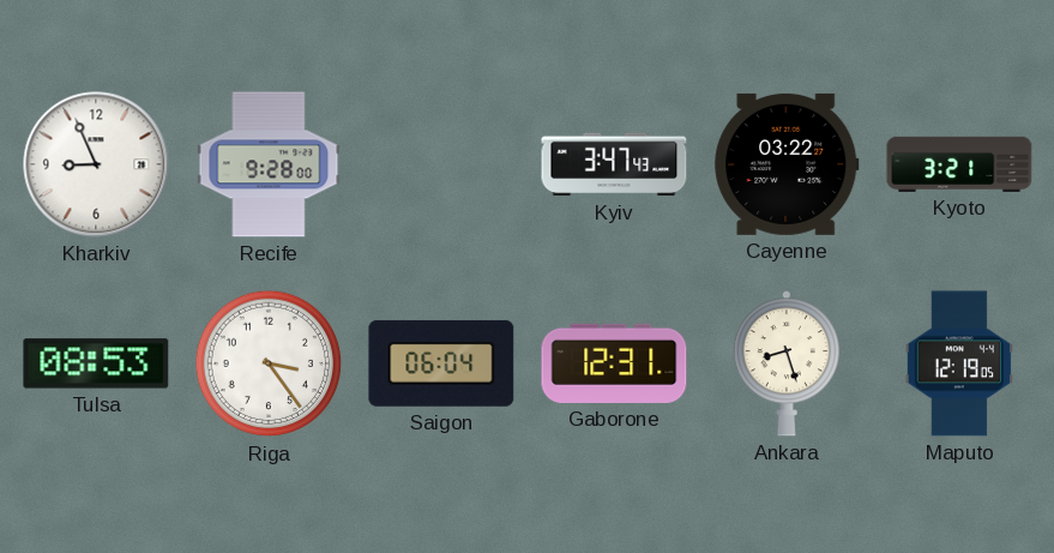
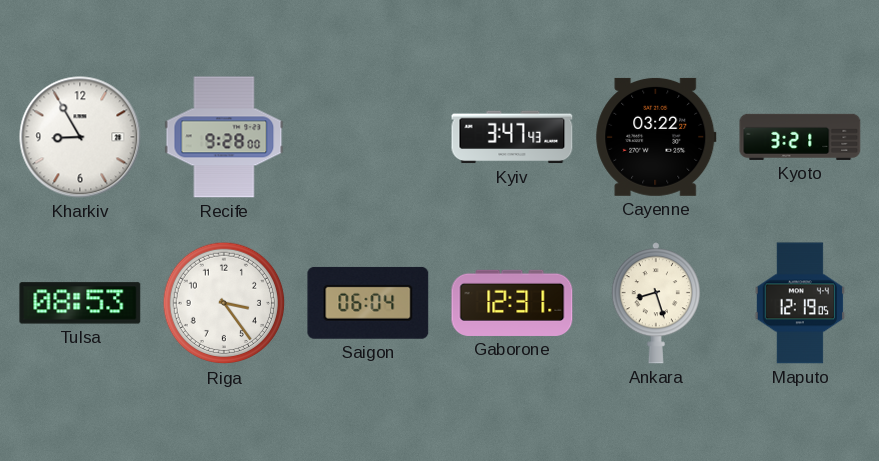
Kharkiv: 8:56 -> 8:55 (80, 137)
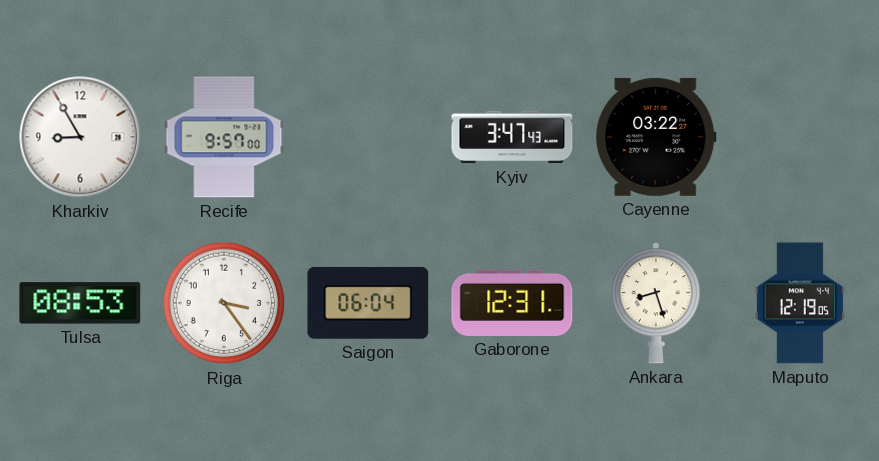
Recife: 9:28 -> 9:57 (224, 137)
Kyoto: 3:21 -> none (800, 137)
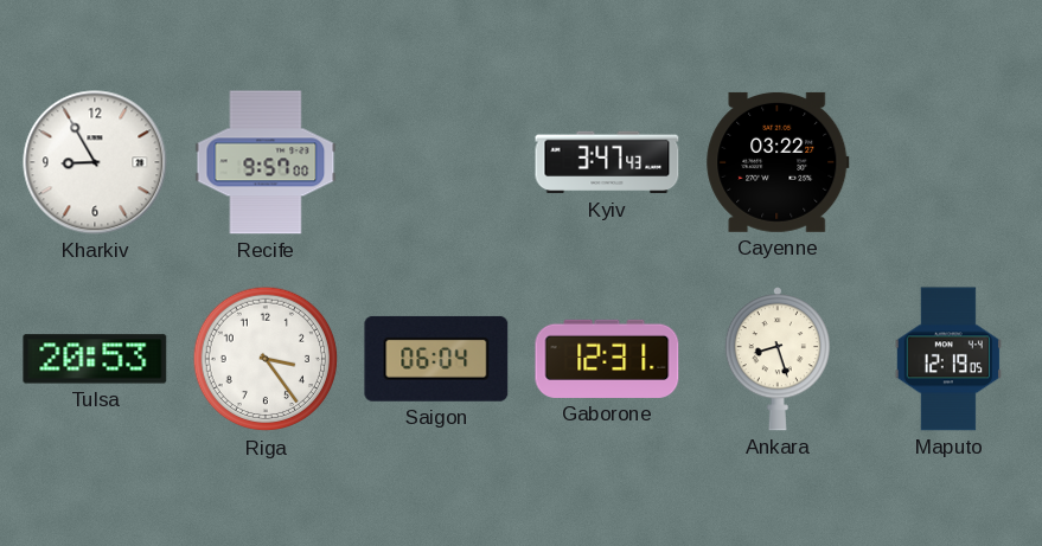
Tulsa: 08:53 -> 20:53 (95, 359)
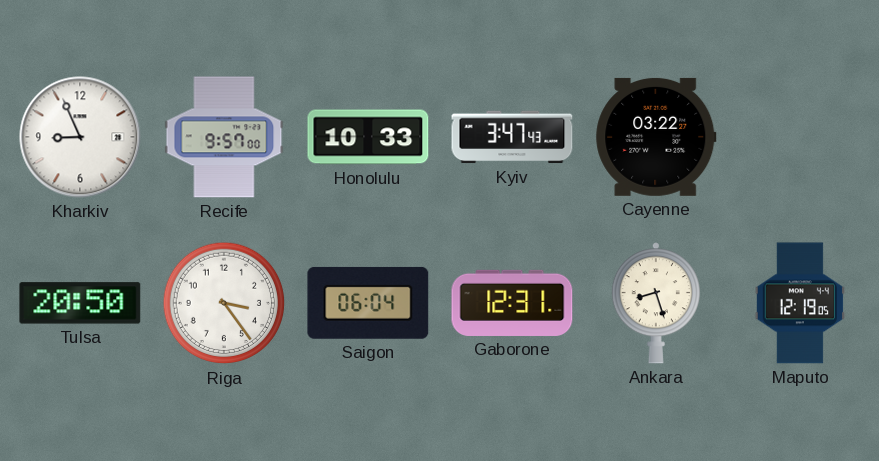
Kharkiv: 8:55 -> 8:56 (80, 137)
Honolulu: none -> 10:33 (368, 137)
Tulsa: 20:53 -> 20:50 (80, 303)
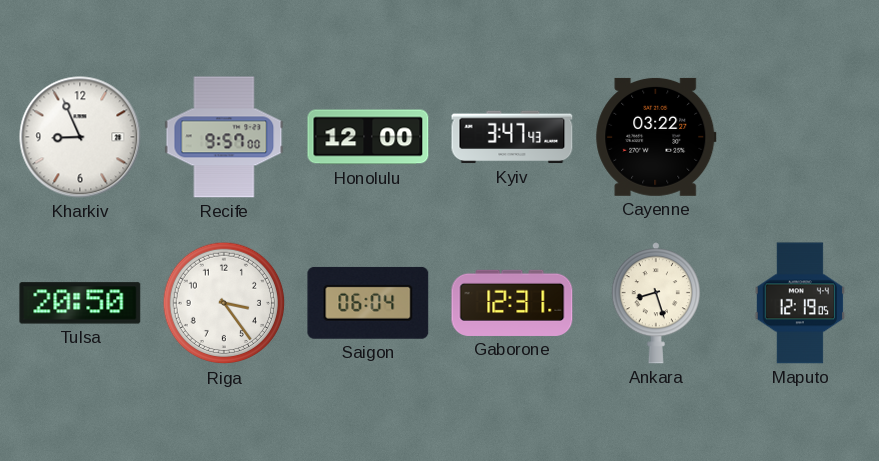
Honolulu: 10:33 -> 12:00 (368, 137)
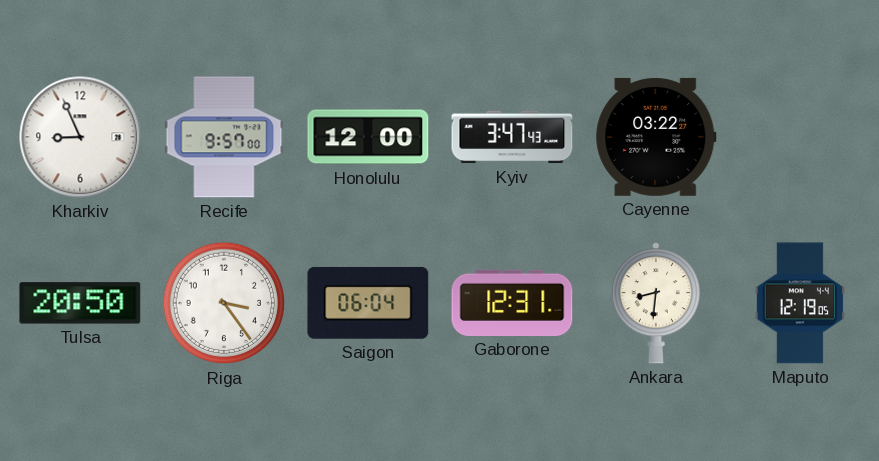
Ankara: 8:27 -> 8:31 (656, 303)
